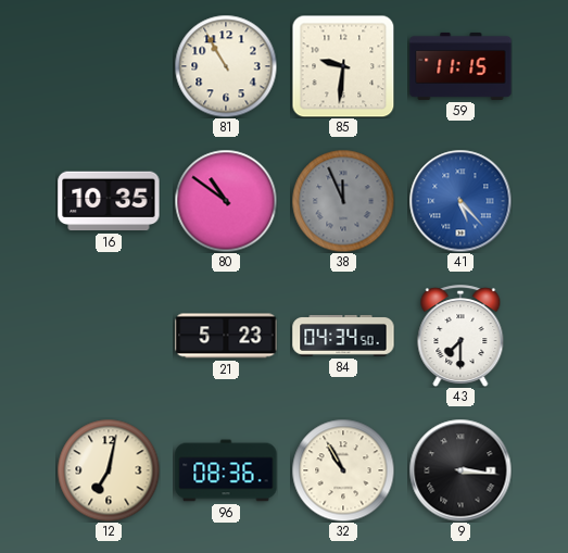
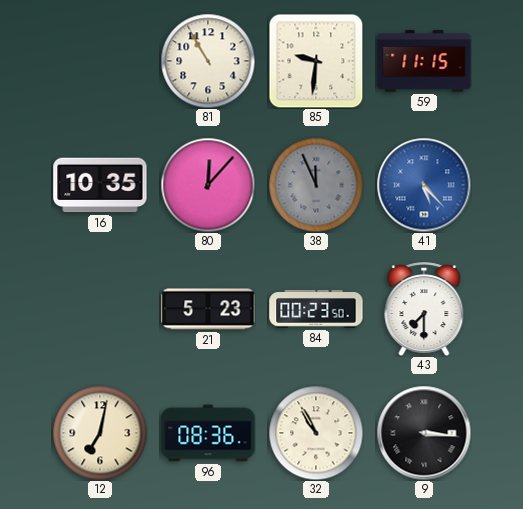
80: 10:51 -> 12:07 (208, 185)
84: 04:34 -> 00:23 (316, 309)
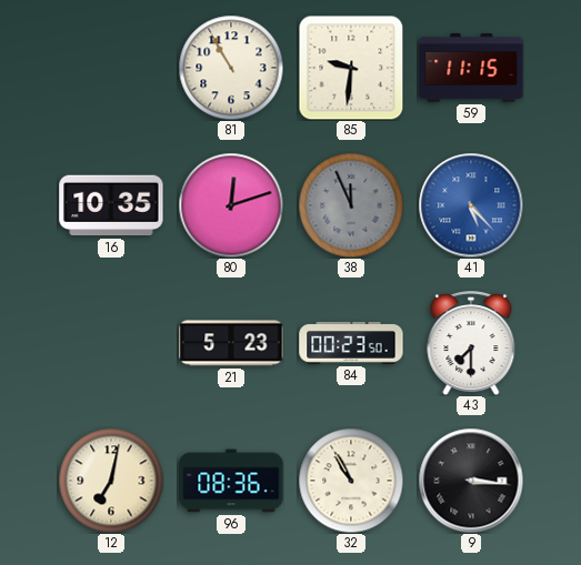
80: 12:07 -> 12:12 (231, 205)
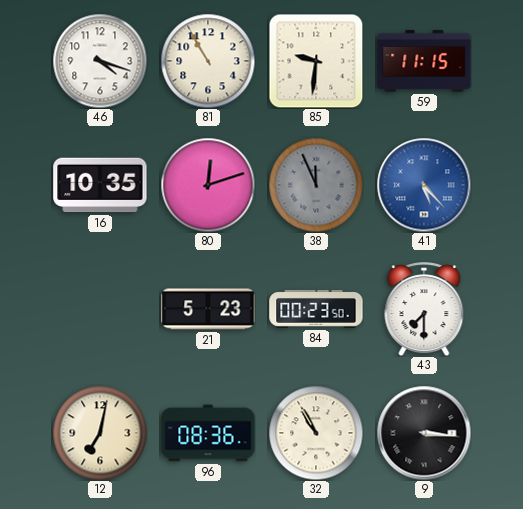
46: none -> 4:18 (100, 61)
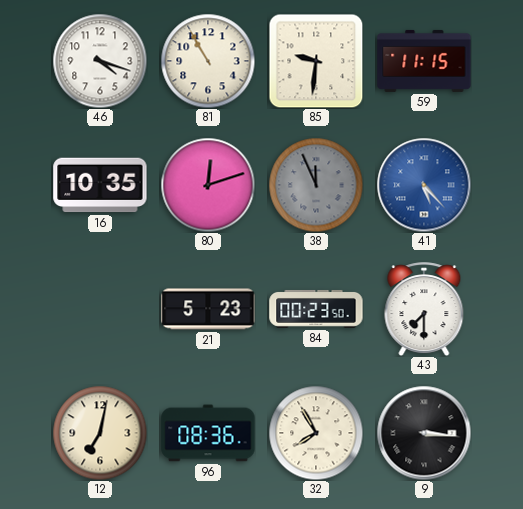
32: 10:55 -> 7:55 (316, 433)
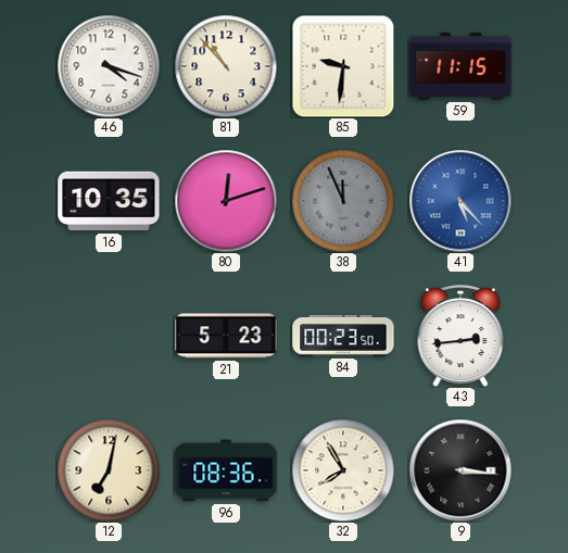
81: 10:55 -> 10:53 (226, 66)
43: 7:30 -> 2:44 (460, 336)
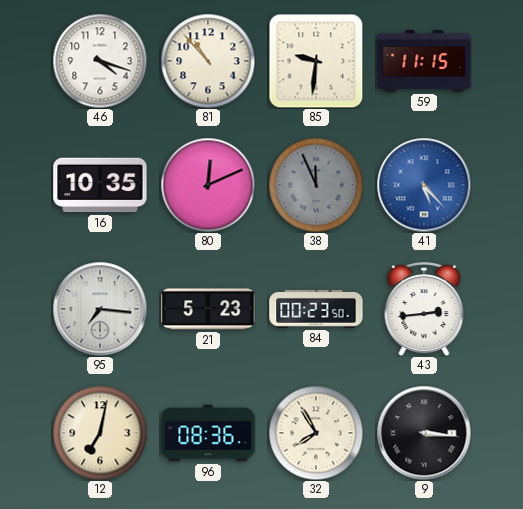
80: 12:12 -> 12:11 (208, 185)
95: none -> 7:16 (100, 309)
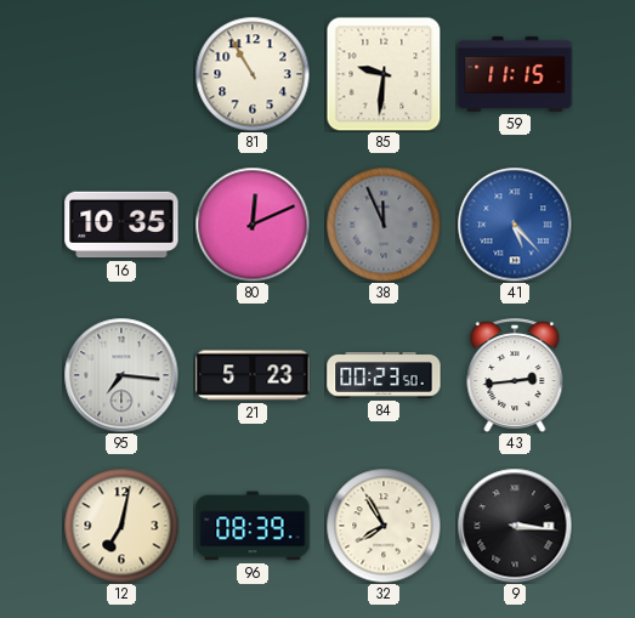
46: 4:18 -> none (100, 61)
81: 10:53 -> 10:55 (253, 74)
96: 08:36 -> 08:39 (253, 526)
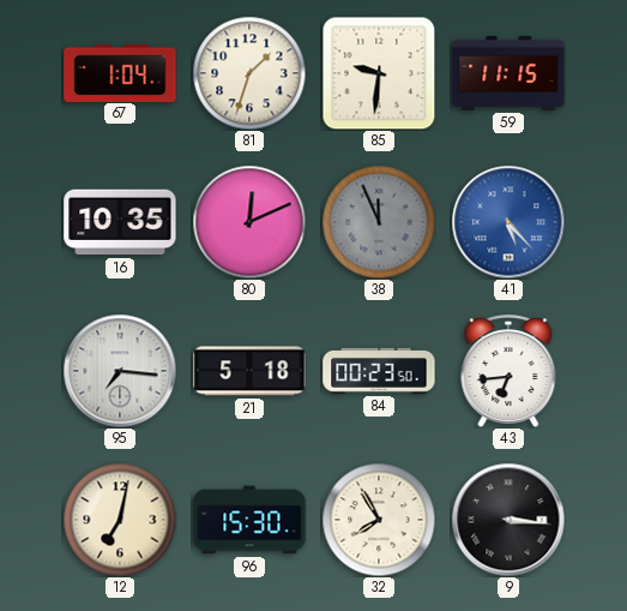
67: none -> 1:04 (120, 72)
81: 10:55 -> 1:33 (249, 73)
21: 5:23 -> 5:18 (249, 371)
43: 2:44 -> 6:44 (508, 371)
96: 08:39 -> 15:30 (249, 520)
